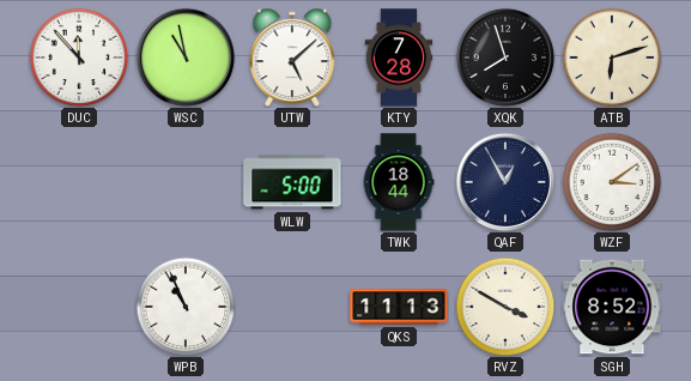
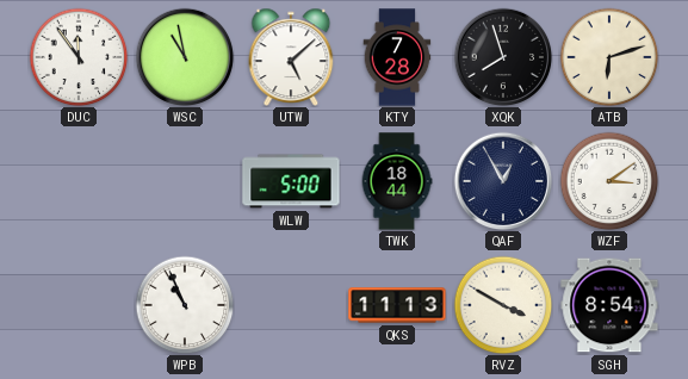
DUC: 11:53 -> 11:54 (79, 57)
SGH: 8:52 -> 8:54 (609, 305)
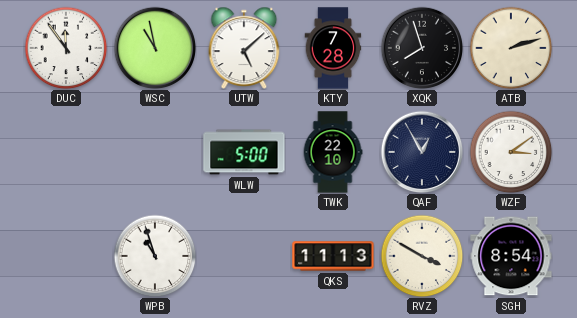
ATB: 6:12 -> 2:12 (511, 48)
TWK: 18:44 -> 22:10 (333, 152)
WPB: 10:56 -> 10:57 (155, 256)
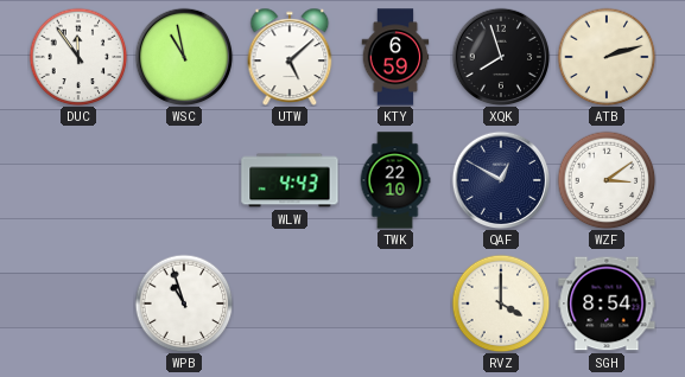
KTY: 7:28 -> 6:59 (395, 57)
WLW: 5:00 -> 4:43 (290, 180)
QAF: 12:55 -> 12:50 (501, 180)
QKS: 11:13 -> none (333, 256)
RVZ: 3:50 -> 4:00 (501, 303)
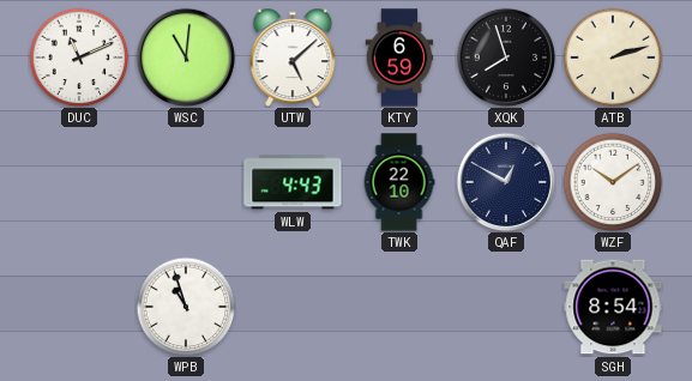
DUC: 11:54 -> 11:11 (79, 58)
WSC: 10:58 -> 11:01 (186, 58)
WZF: 3:09 -> 10:09 (613, 182)
RVZ: 4:00 -> none (501, 303)
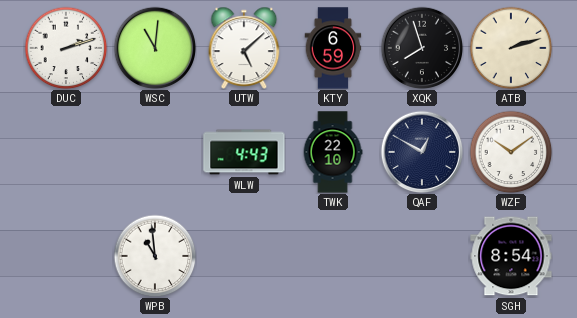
DUC: 11:11 -> 2:12 (66, 48)
WPB: 10:57 -> 10:59 (155, 256)
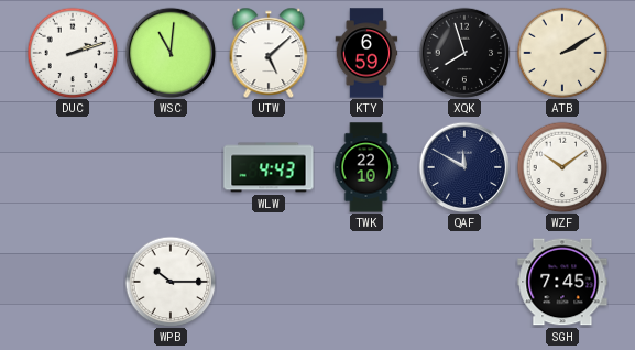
ATB: 2:12 -> 2:10 (562, 53)
QAF: 12:50 -> 11:50 (464, 167)
WPB: 10:59 -> 10:15 (171, 282)
SGH: 8:54 -> 7:45 (562, 282)
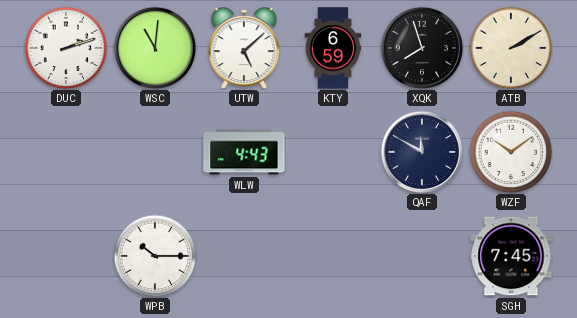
TWK: 22:10 -> none (366, 167)
